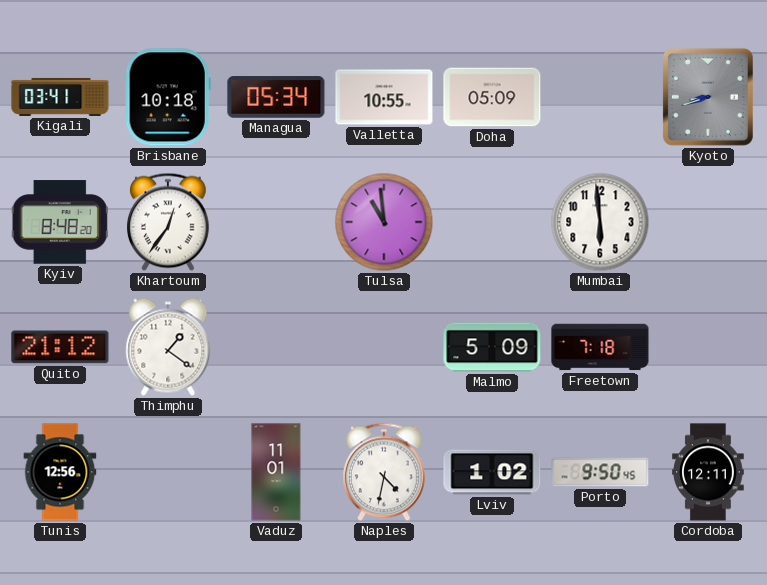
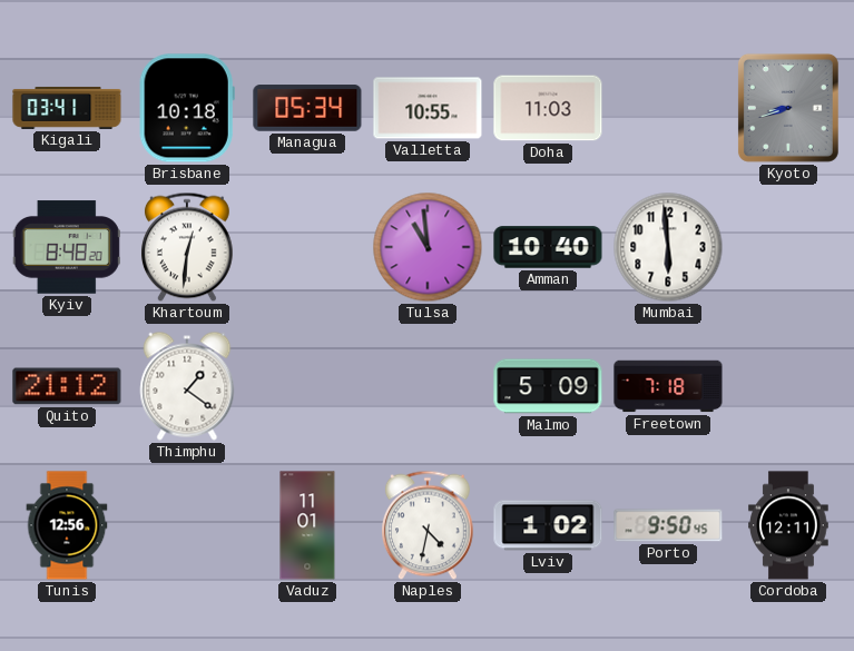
Doha: 05:09 -> 11:03 (548, 108)
Khartoum: 12:36 -> 12:31 (188, 247)
Amman: none -> 10:40 (548, 247)
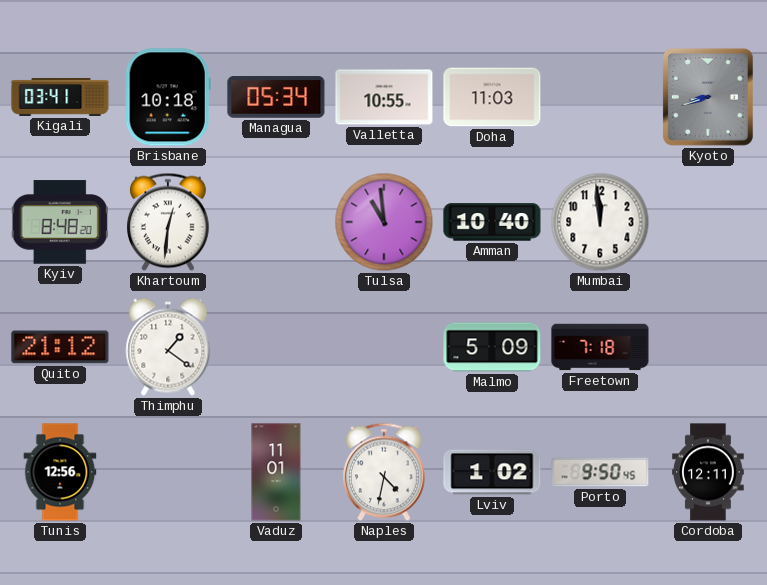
Mumbai: 5:59 -> 11:59 (600, 222)
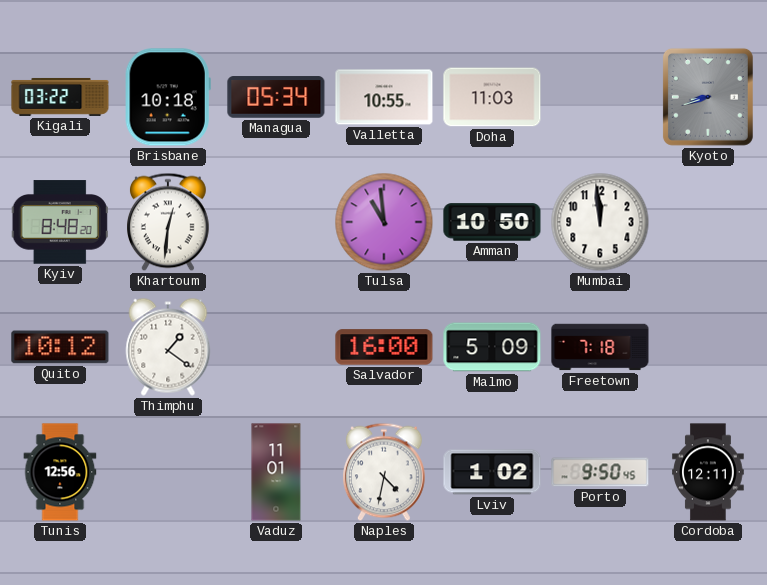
Kigali: 03:41 -> 03:22 (60, 97)
Amman: 10:40 -> 10:50 (492, 222)
Quito: 21:12 -> 10:12 (60, 347)
Salvador: none -> 16:00 (384, 347)
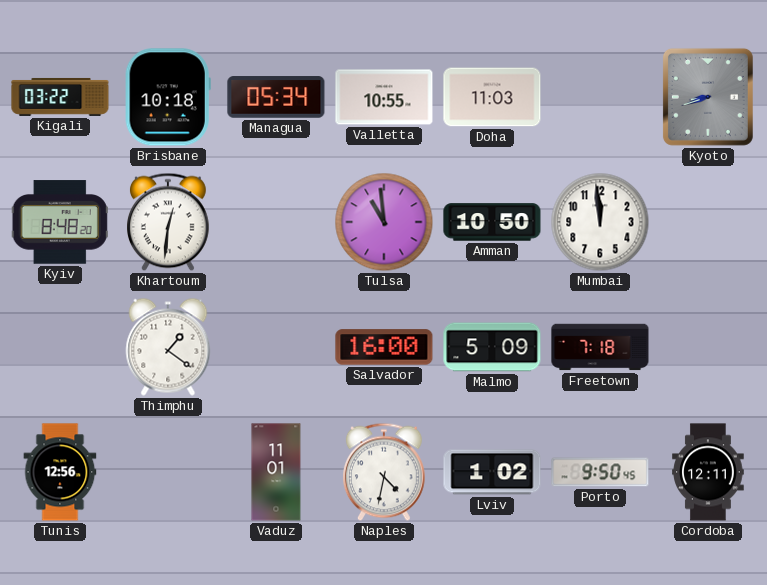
Quito: 10:12 -> none (60, 347)
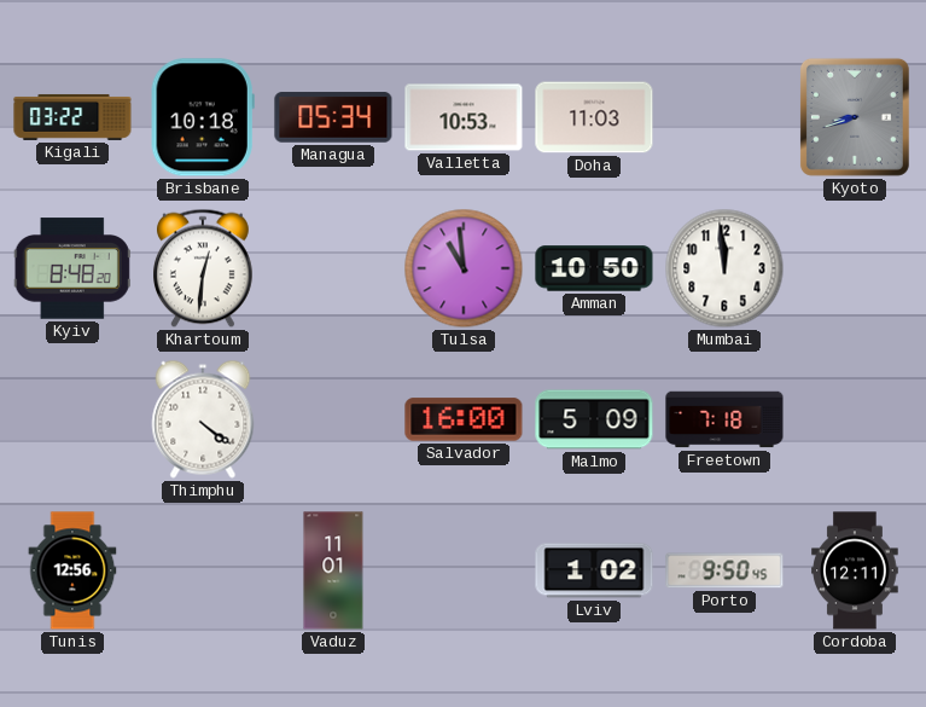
Valletta: 10:55 -> 10:53 (464, 117)
Thimphu: 1:21 -> 4:21 (203, 419)
Naples: 4:32 -> none (385, 472)
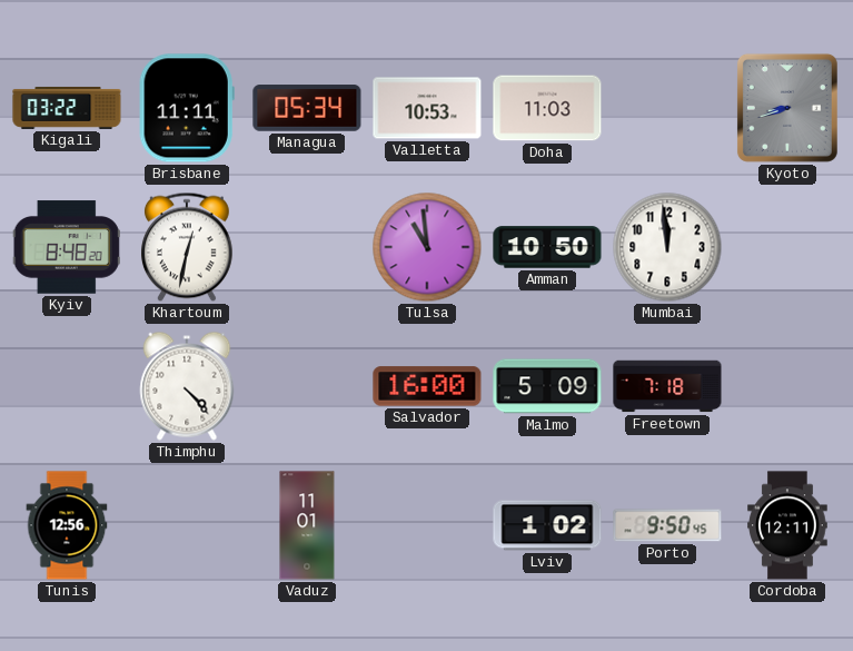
Brisbane: 10:18 -> 11:11 (187, 108)
Khartoum: 12:31 -> 12:32 (188, 247)
Thimphu: 4:21 -> 4:23 (187, 386)
